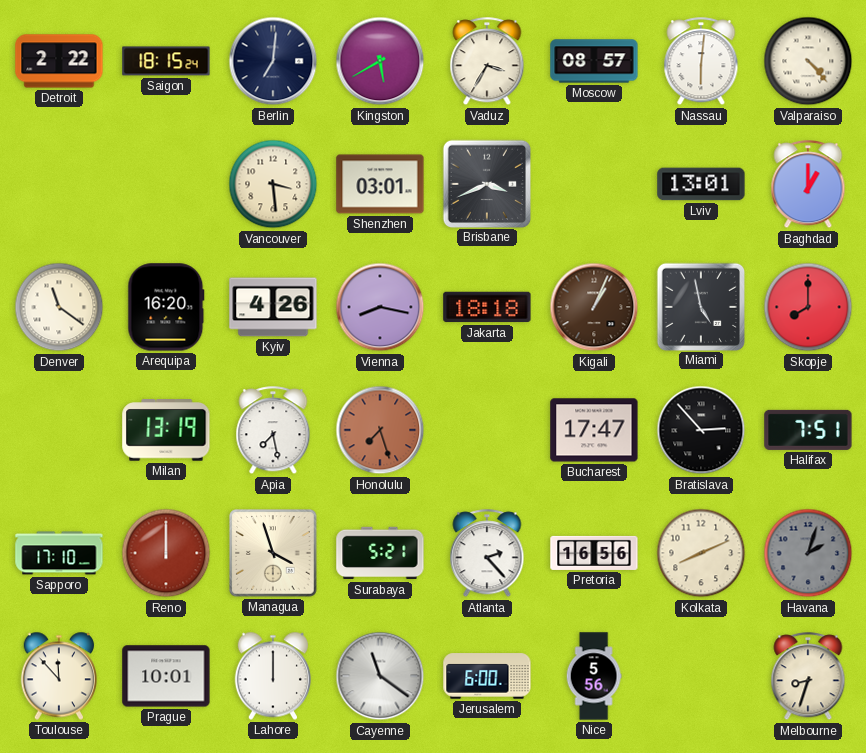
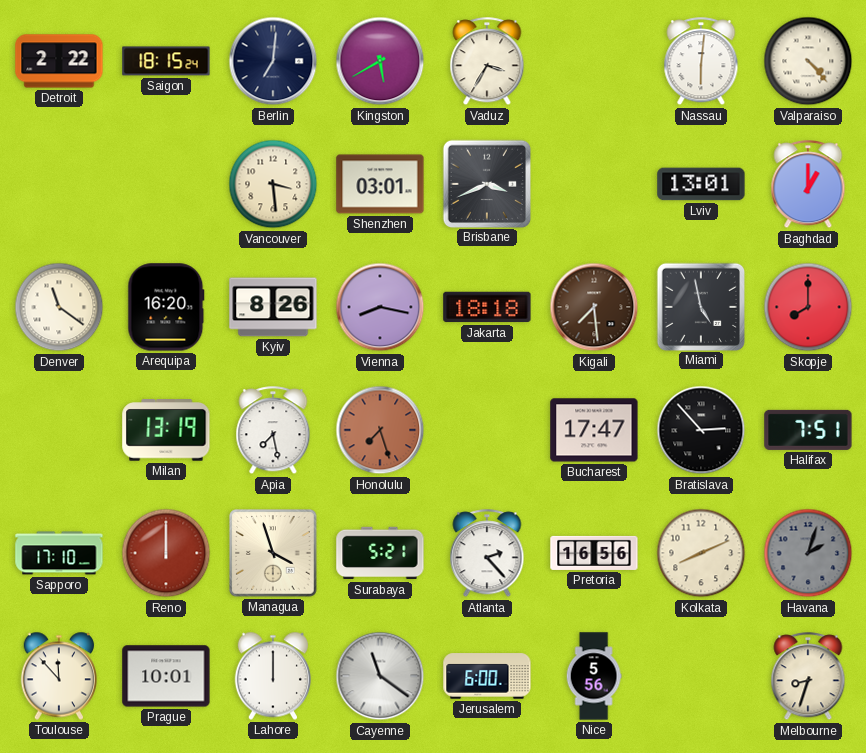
Moscow: 08:57 -> none (594, 61)
Kyiv: 4:26 -> 8:26 (273, 307)
Kigali: 1:04 -> 7:29 (594, 307)
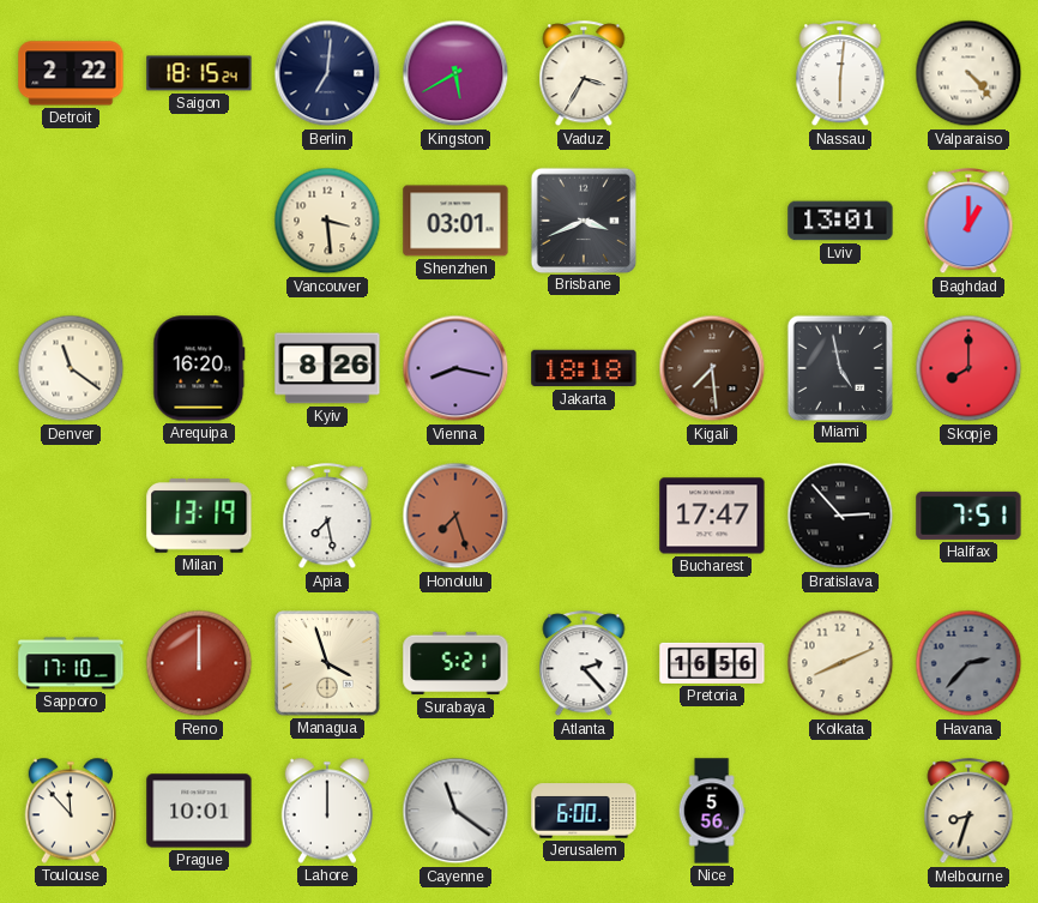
Havana: 2:03 -> 2:37 (968, 663)
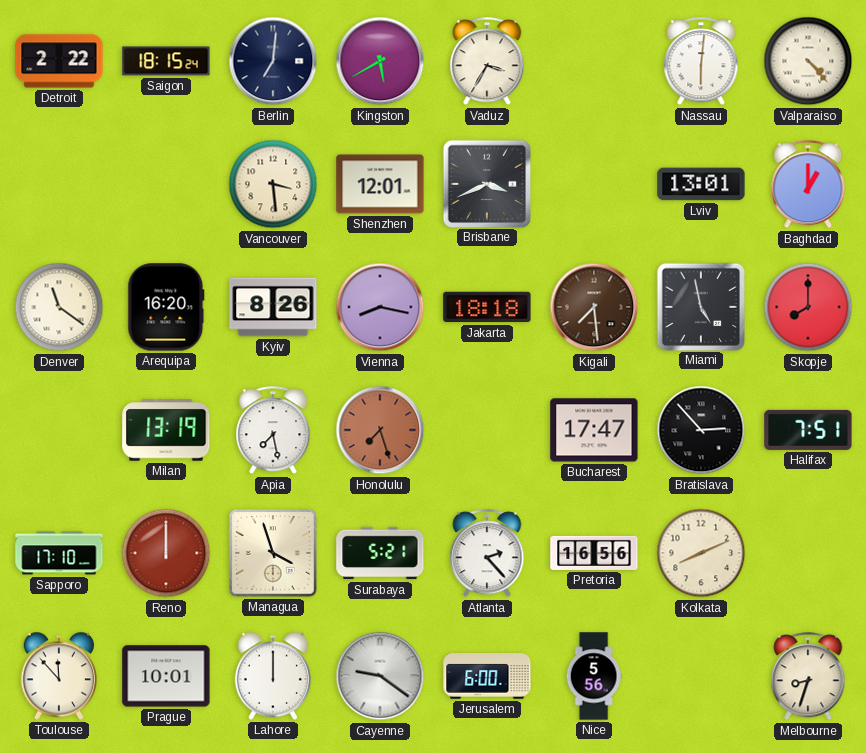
Shenzhen: 03:01 -> 12:01 (380, 184)
Havana: 2:37 -> none (968, 663)
Cayenne: 11:21 -> 9:21 (380, 676)
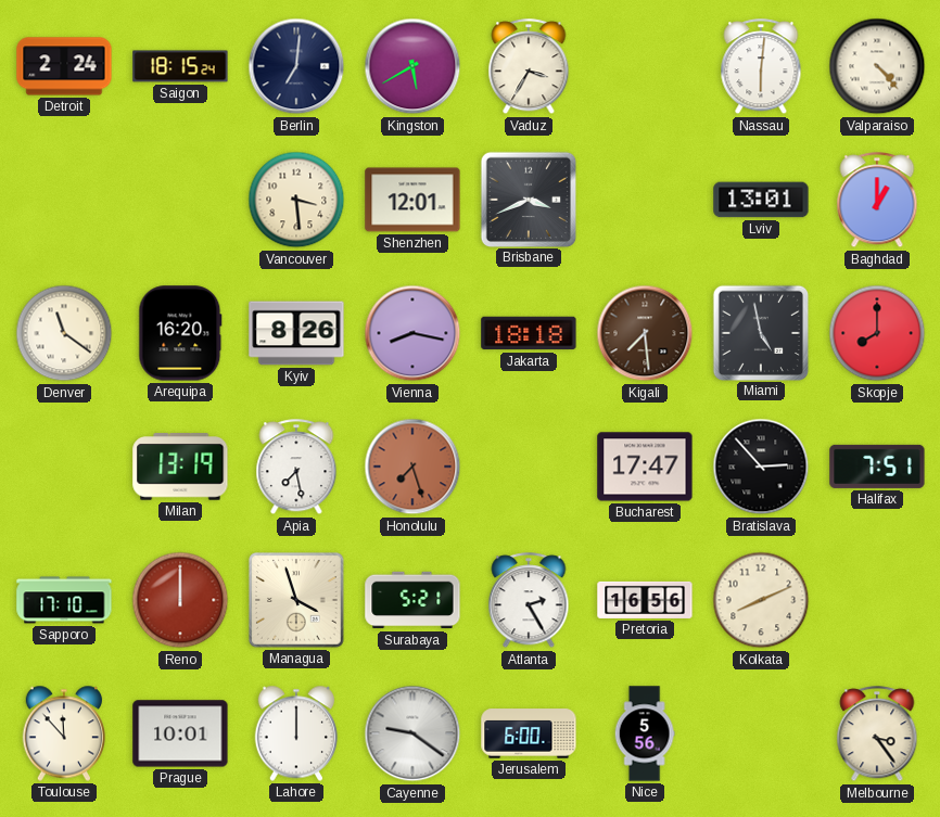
Detroit: 2:22 -> 2:24 (64, 66)
Atlanta: 2:23 -> 2:25 (529, 601)
Melbourne: 8:33 -> 3:24 (877, 735)
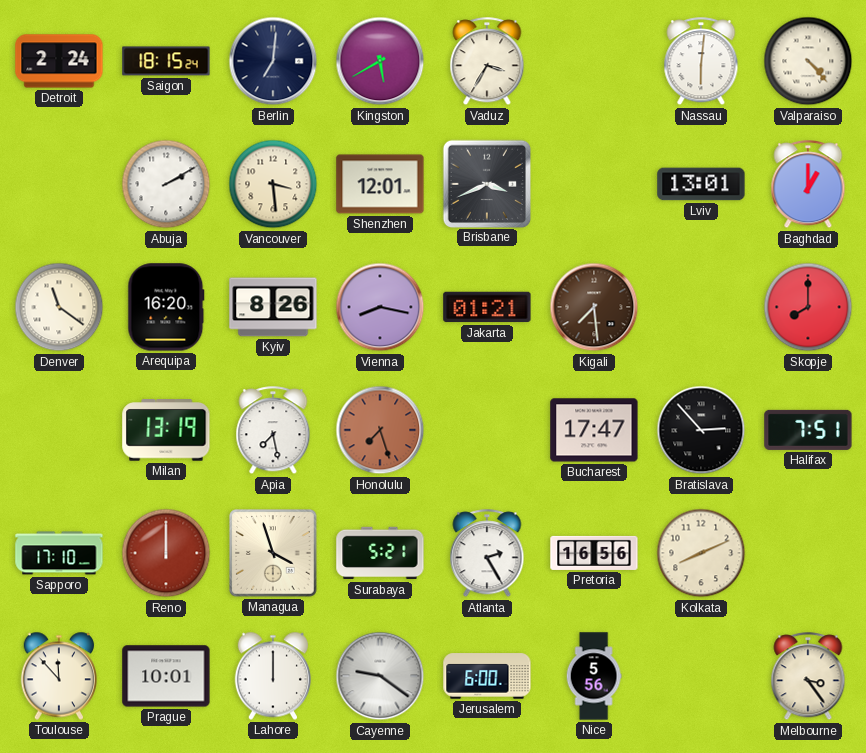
Abuja: none -> 2:10 (166, 184)
Jakarta: 18:18 -> 01:21 (487, 307)
Miami: 4:58 -> none (760, 332)
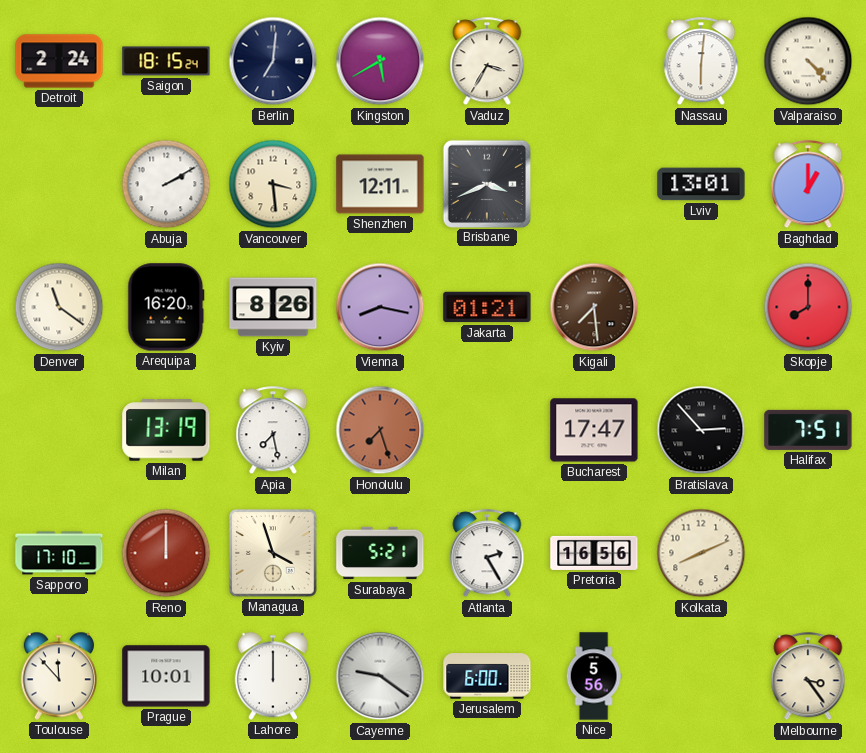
Shenzhen: 12:01 -> 12:11 (380, 184)
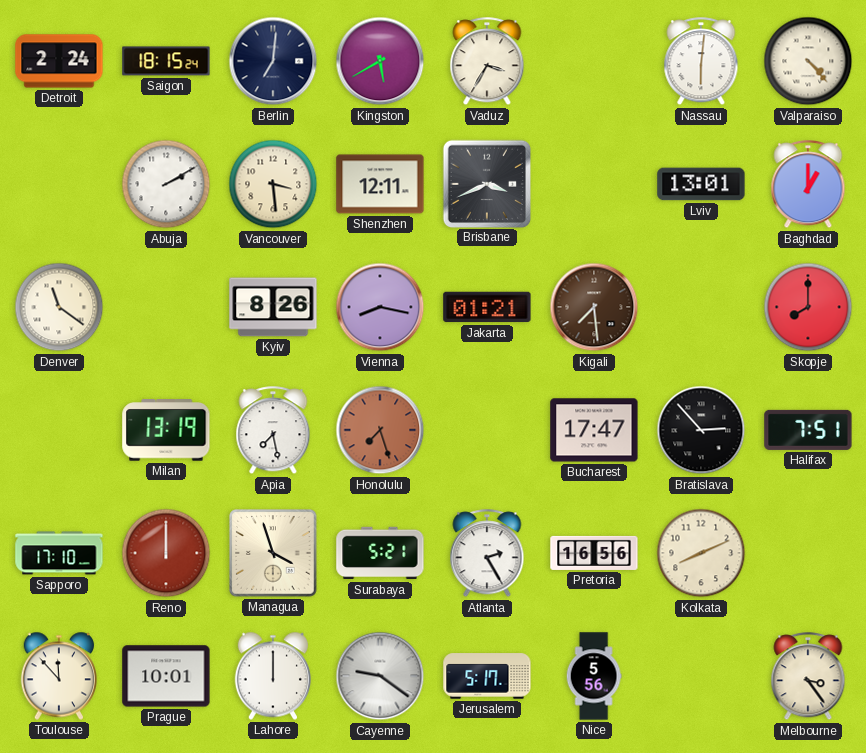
Arequipa: 16:20 -> none (166, 307)
Jerusalem: 6:00 -> 5:17 (487, 676)
